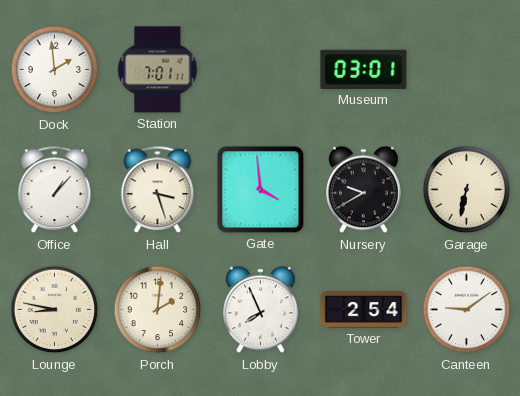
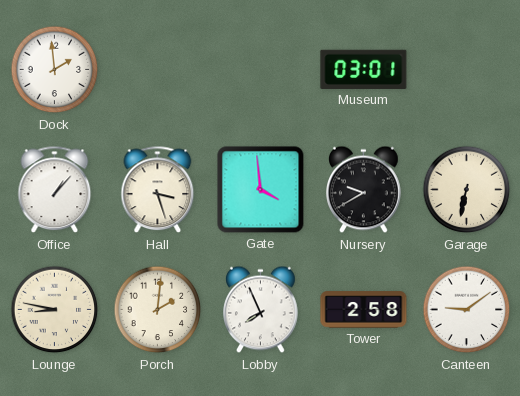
Station: 7:01 -> none (158, 70)
Tower: 2:54 -> 2:58 (364, 310)
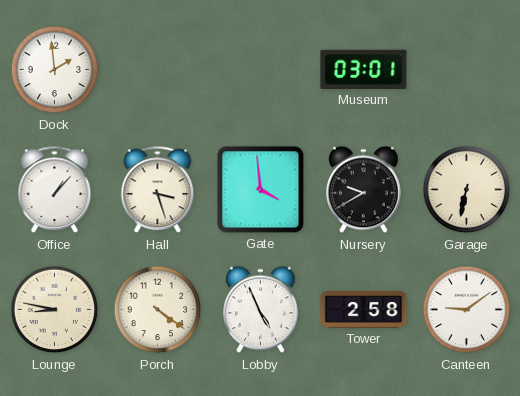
Porch: 2:01 -> 4:21 (158, 310)
Lobby: 7:56 -> 4:56 (261, 310)
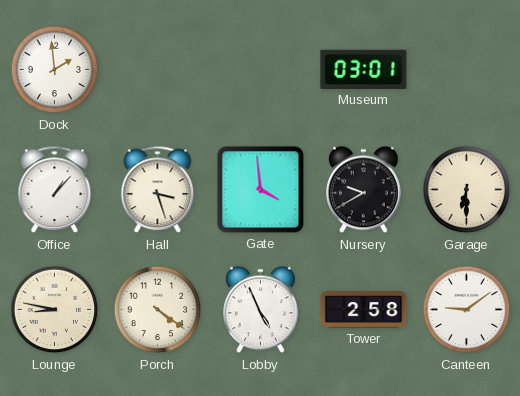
Garage: 6:32 -> 6:30 (467, 190)
